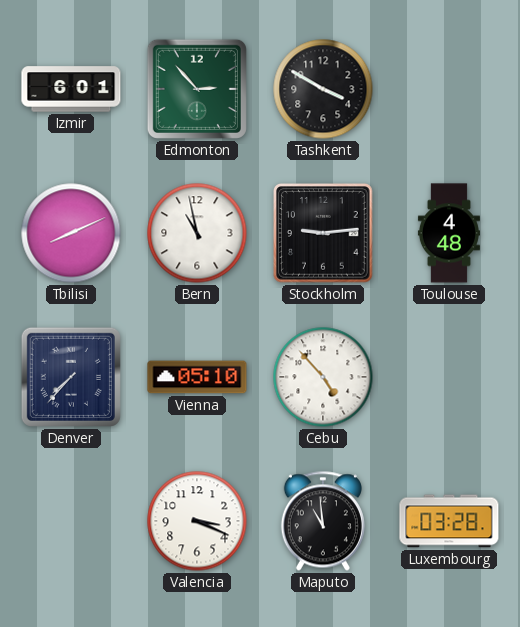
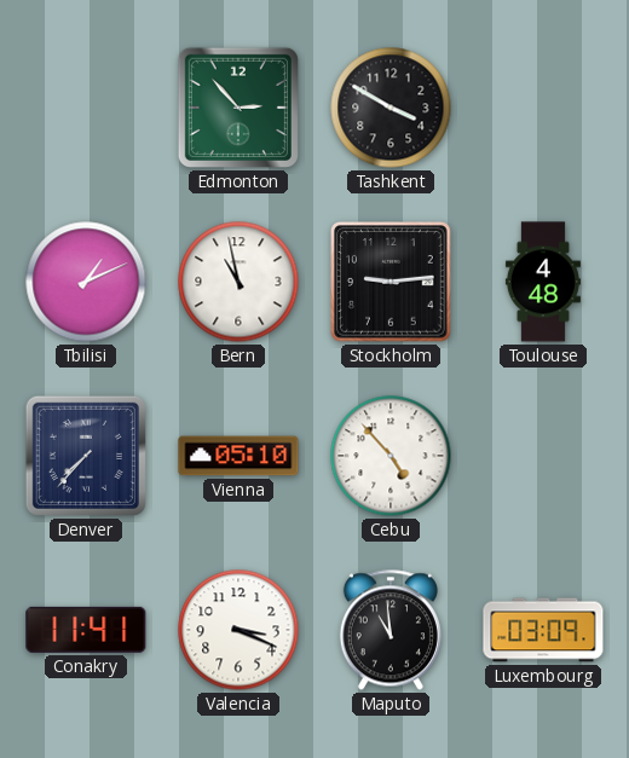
Izmir: 6:01 -> none (71, 89)
Tbilisi: 8:11 -> 1:11 (86, 282)
Conakry: none -> 11:41 (86, 630)
Luxembourg: 03:28 -> 03:09 (543, 630)
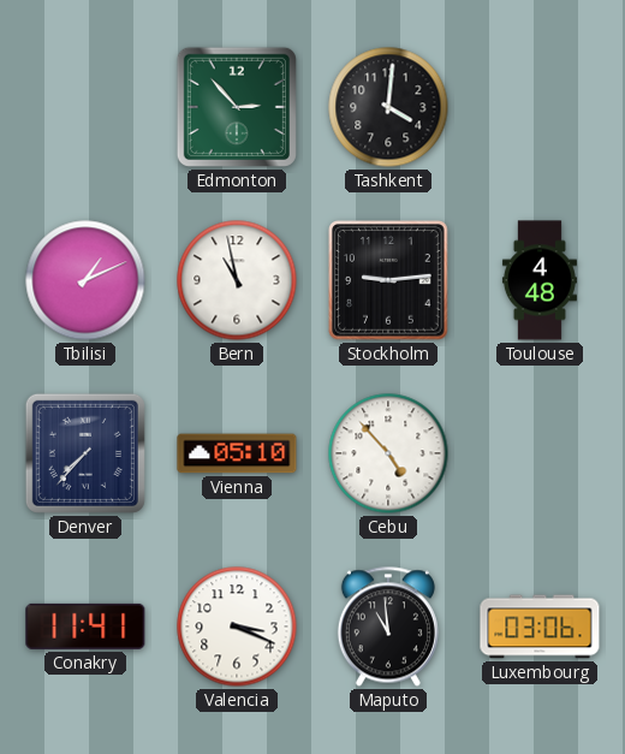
Tashkent: 3:50 -> 4:01 (388, 107)
Luxembourg: 03:09 -> 03:06 (540, 627)
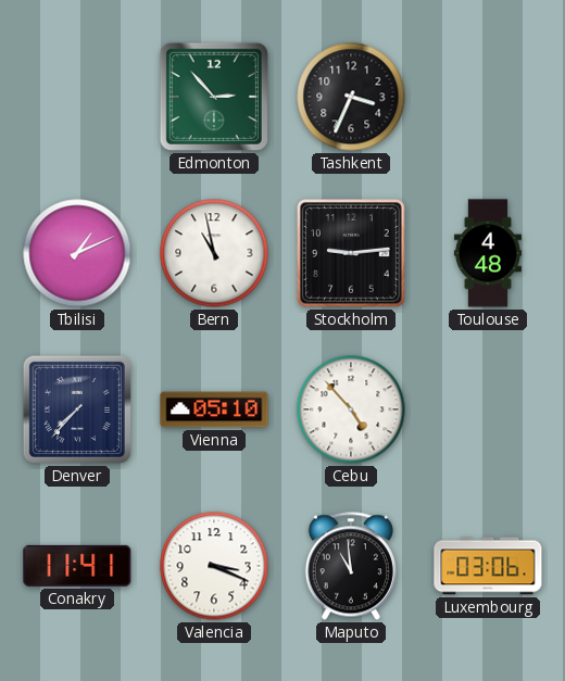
Tashkent: 4:01 -> 3:34 (351, 97)
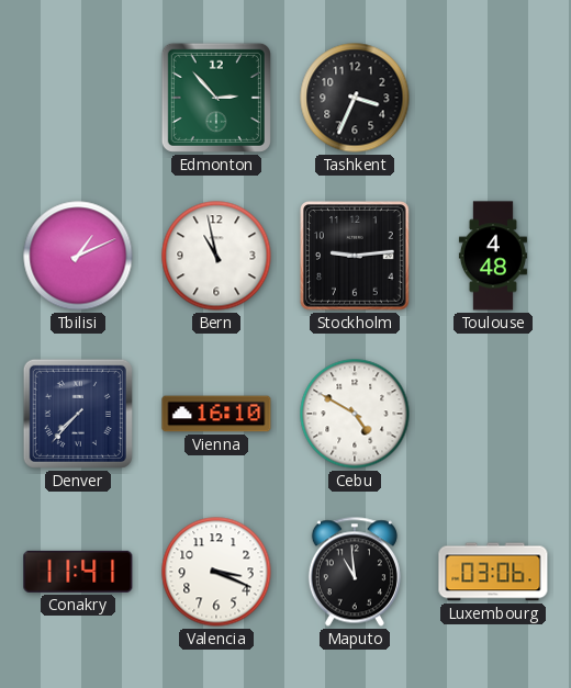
Vienna: 05:10 -> 16:10 (216, 414)
Cebu: 4:53 -> 4:50 (355, 414)
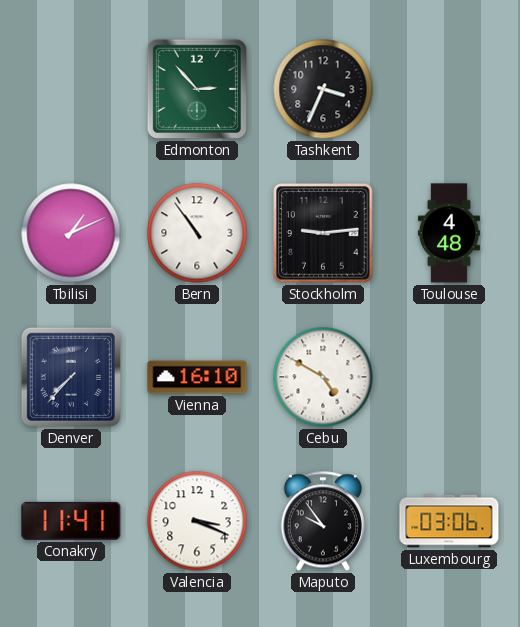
Bern: 10:58 -> 10:54 (197, 233)
Maputo: 10:59 -> 9:54 (323, 521)
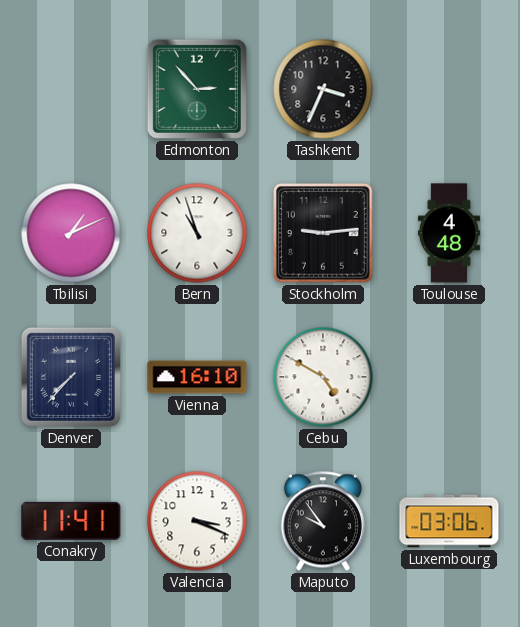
Bern: 10:54 -> 10:57 (197, 233)
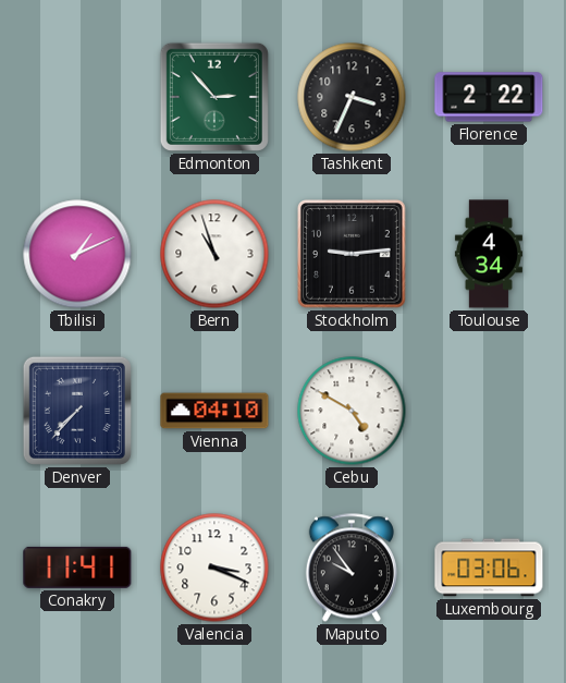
Florence: none -> 2:22 (489, 97)
Toulouse: 4:48 -> 4:34 (489, 254)
Vienna: 16:10 -> 04:10 (214, 411)
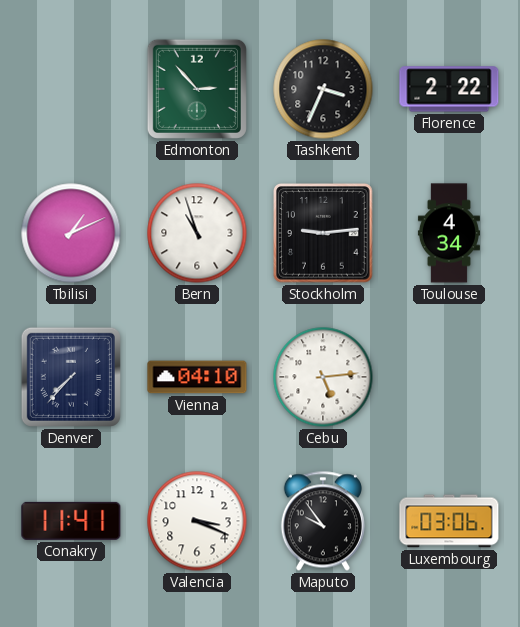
Cebu: 4:50 -> 5:14 (323, 377)
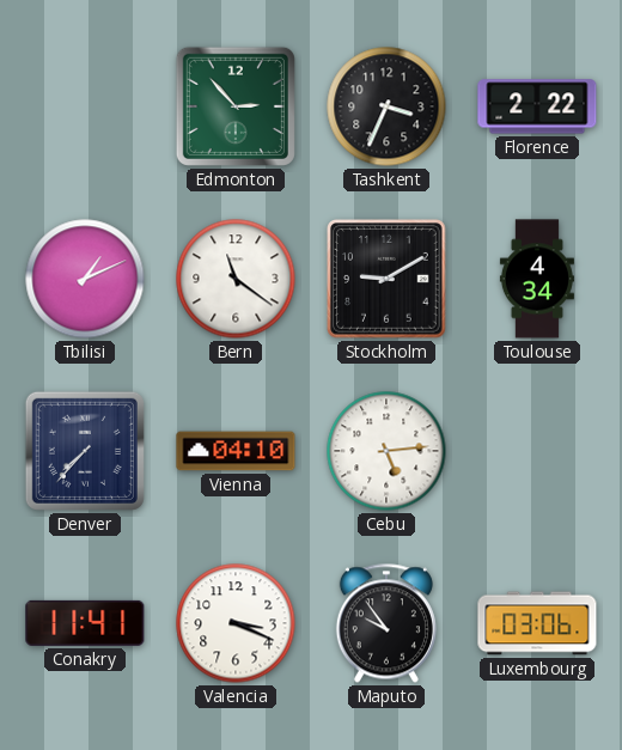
Bern: 10:57 -> 11:21 (236, 279)
Stockholm: 9:14 -> 9:10 (388, 280)
